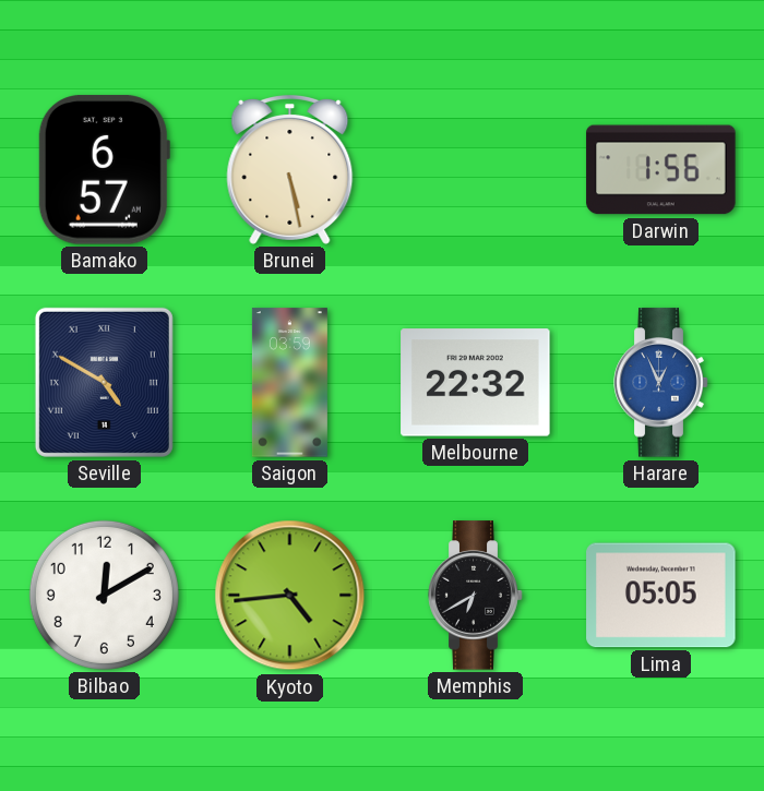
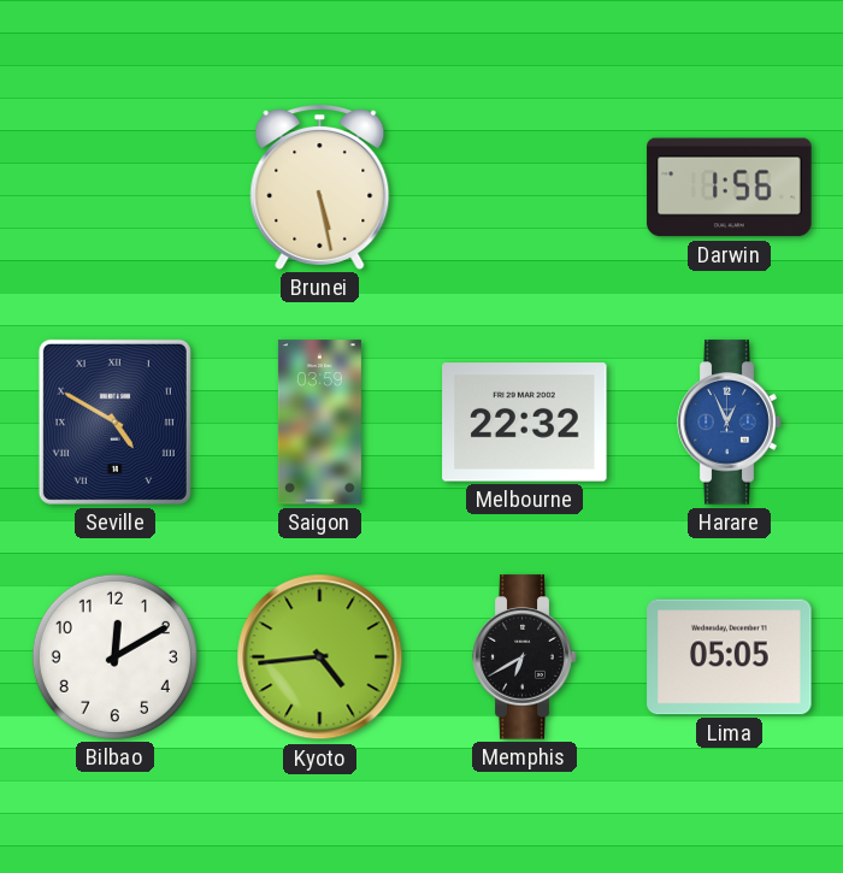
Bamako: 6:57 -> none (104, 170)
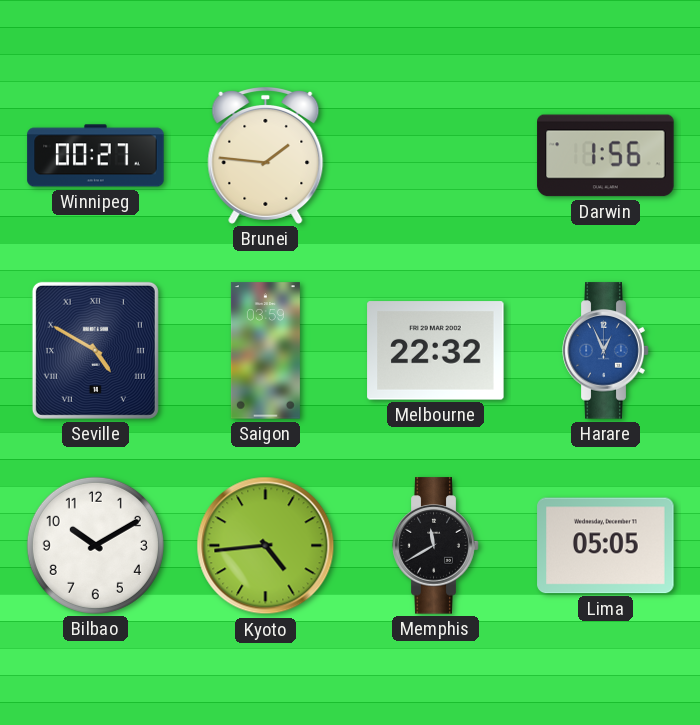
Winnipeg: none -> 00:27 (96, 156)
Brunei: 5:28 -> 1:46 (266, 155)
Bilbao: 12:10 -> 10:10 (95, 545)
Memphis: 6:40 -> 11:40 (436, 546)
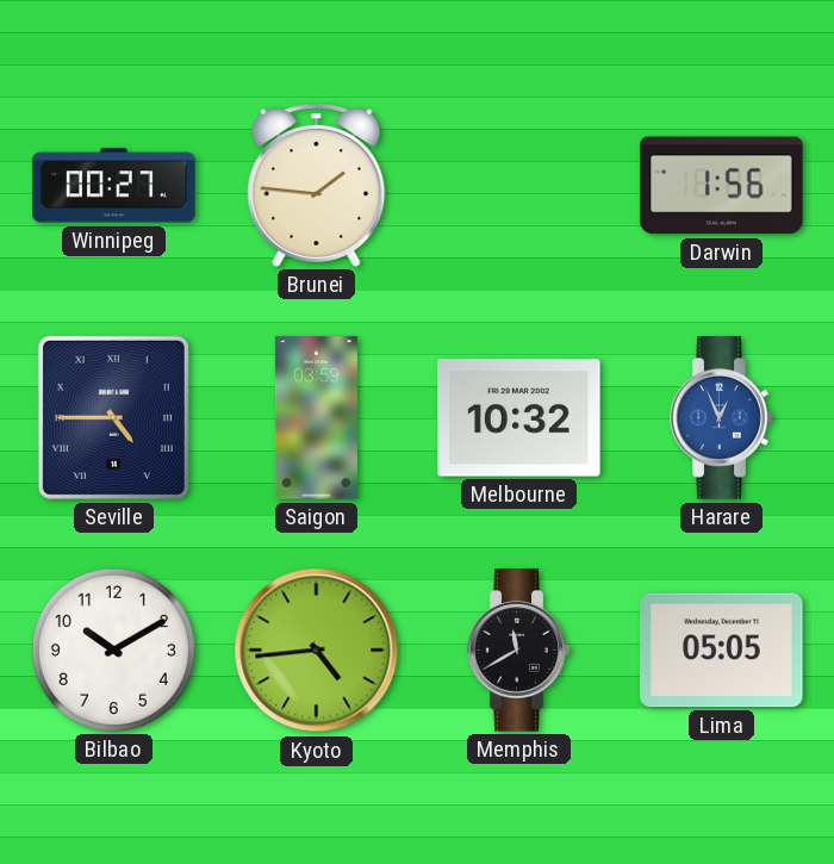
Seville: 4:50 -> 4:45 (113, 417)
Melbourne: 22:32 -> 10:32 (519, 418)
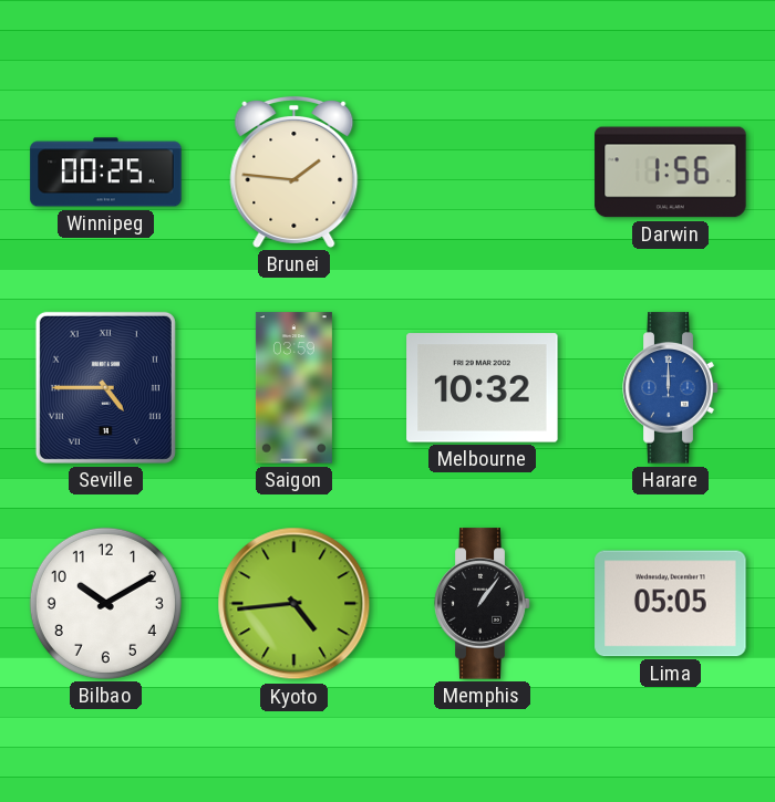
Winnipeg: 00:27 -> 00:25 (106, 173)
Harare: 12:56 -> 12:00 (671, 388)
Memphis: 11:40 -> 1:06 (483, 604)
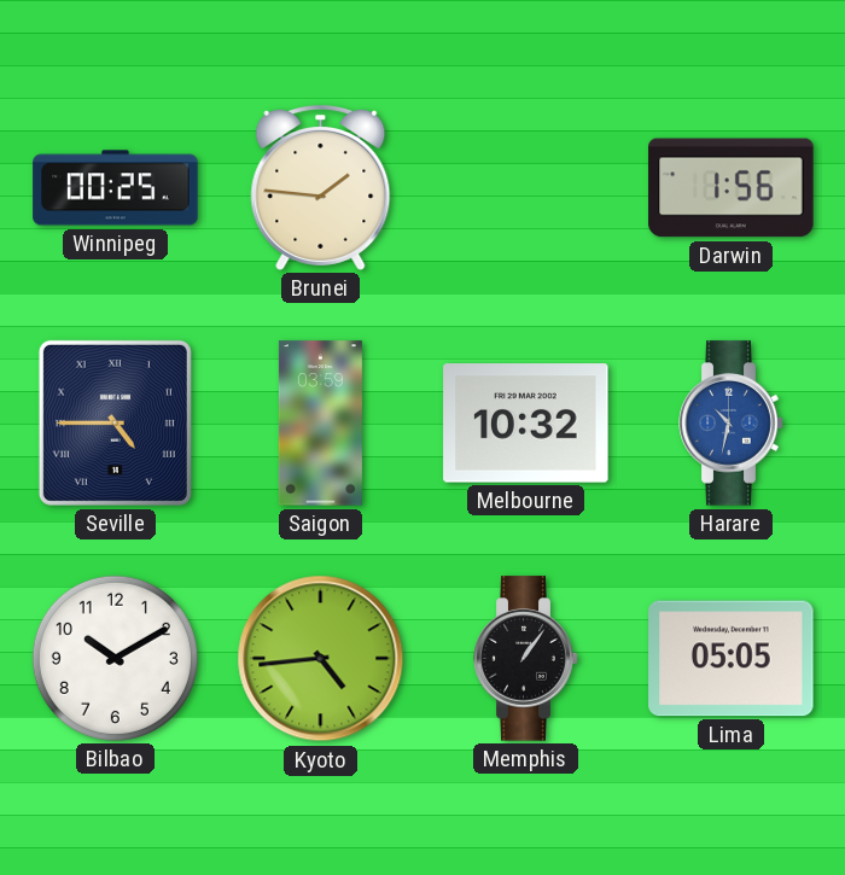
Harare: 12:00 -> 10:32 (732, 424)
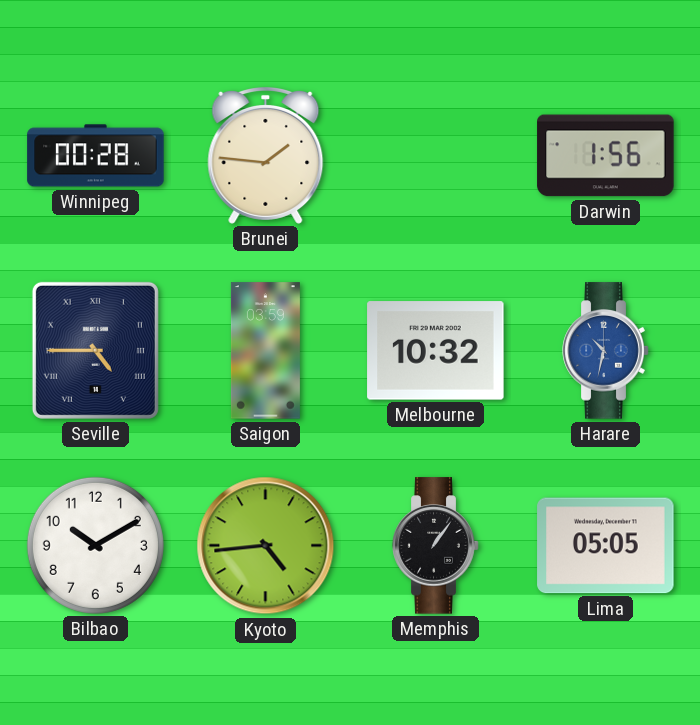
Winnipeg: 00:25 -> 00:28 (96, 156)
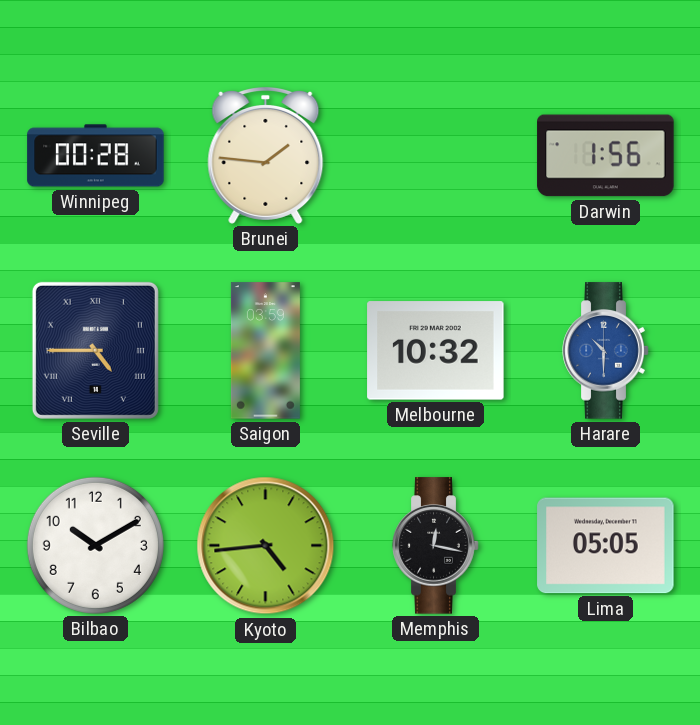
Harare: 10:32 -> 10:30 (606, 351)
Memphis: 1:06 -> 12:17 (436, 546)
